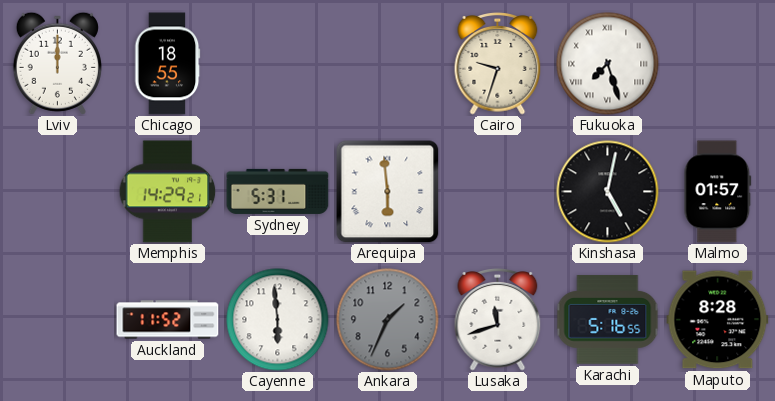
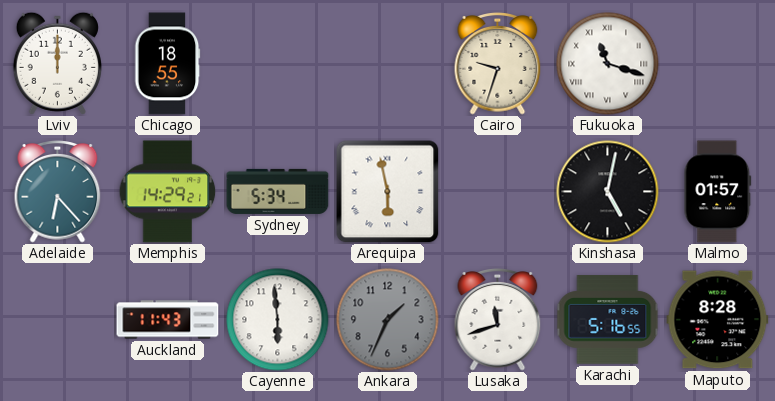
Fukuoka: 7:27 -> 11:18 (608, 64)
Adelaide: none -> 6:23 (58, 192)
Sydney: 5:31 -> 5:34 (278, 191)
Arequipa: 5:59 -> 5:58 (388, 192)
Auckland: 11:52 -> 11:43 (168, 320)
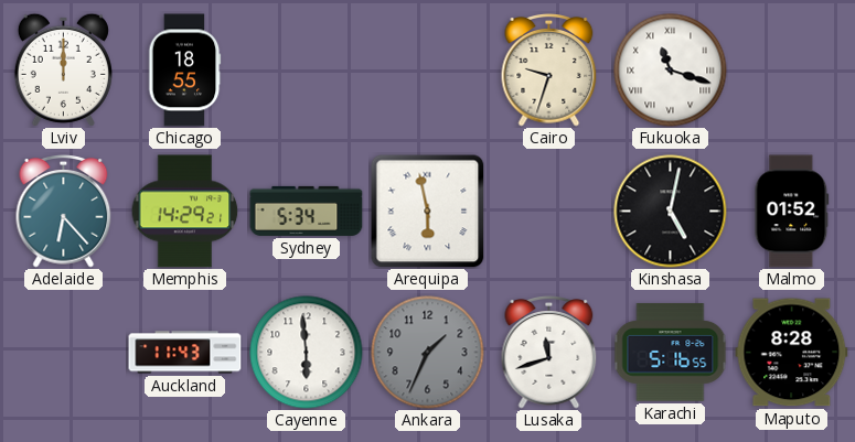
Malmo: 01:57 -> 01:52 (792, 212)
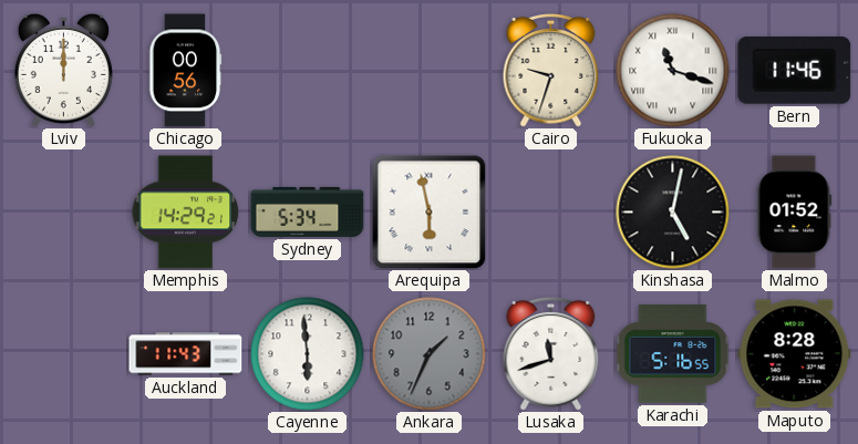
Chicago: 18:55 -> 00:56 (186, 71)
Bern: none -> 11:46 (795, 71)
Adelaide: 6:23 -> none (64, 212)
